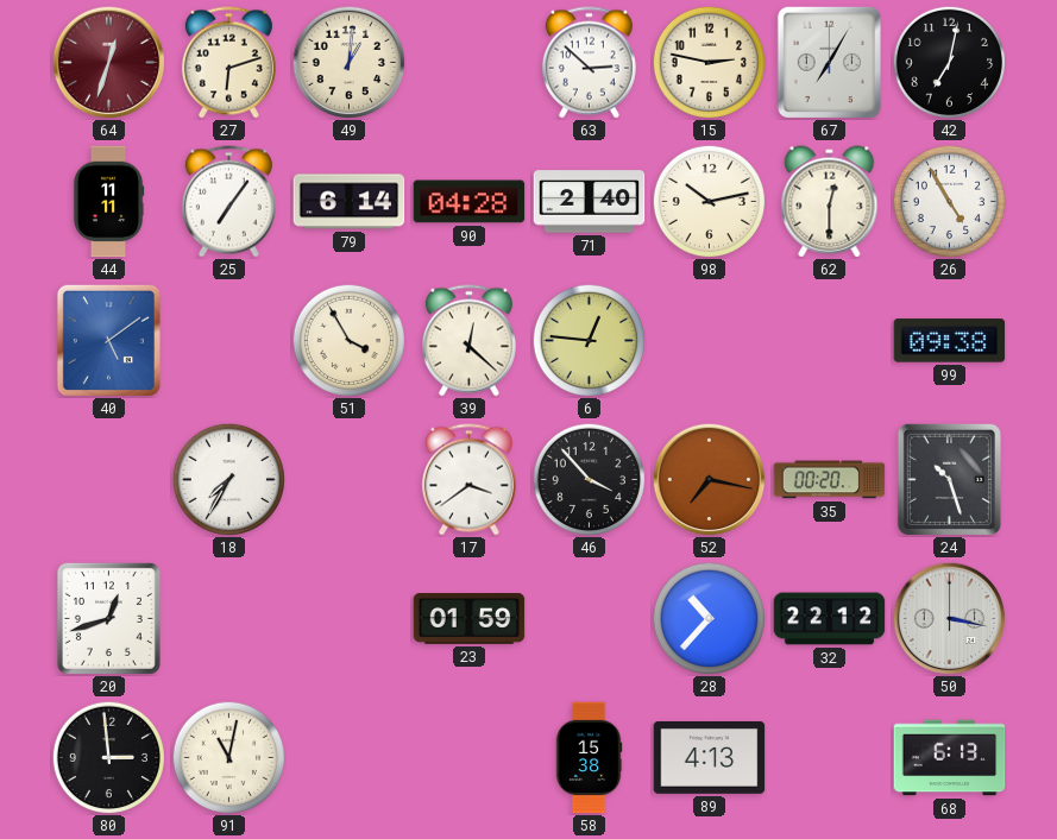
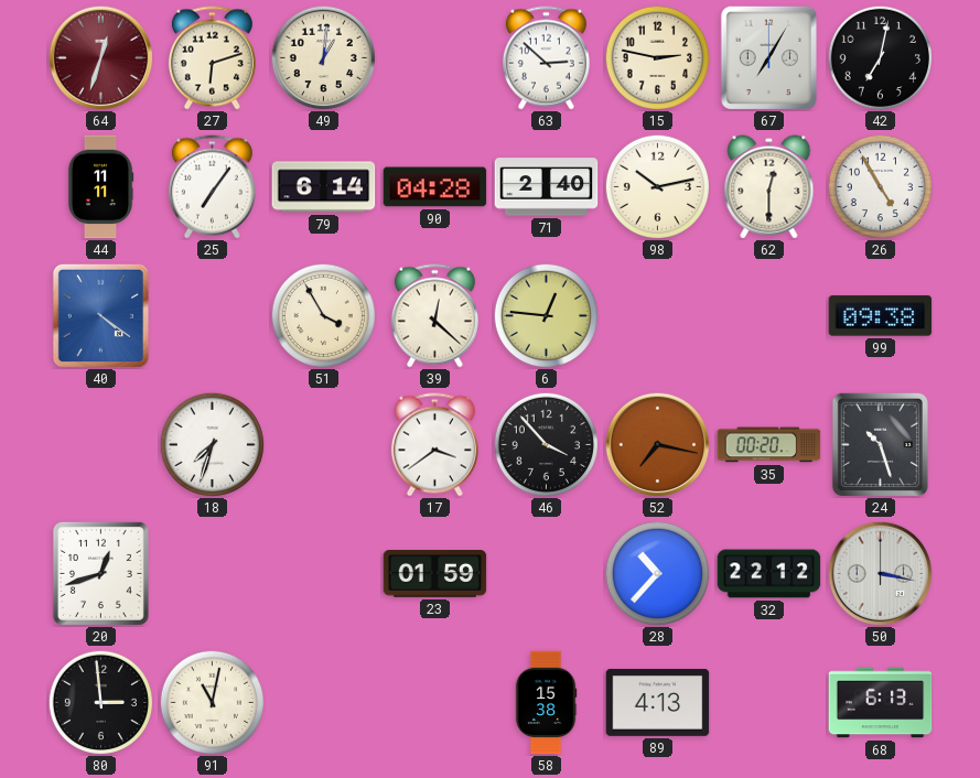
40: 5:09 -> 4:21 (100, 315)
18: 7:35 -> 7:33 (212, 444)
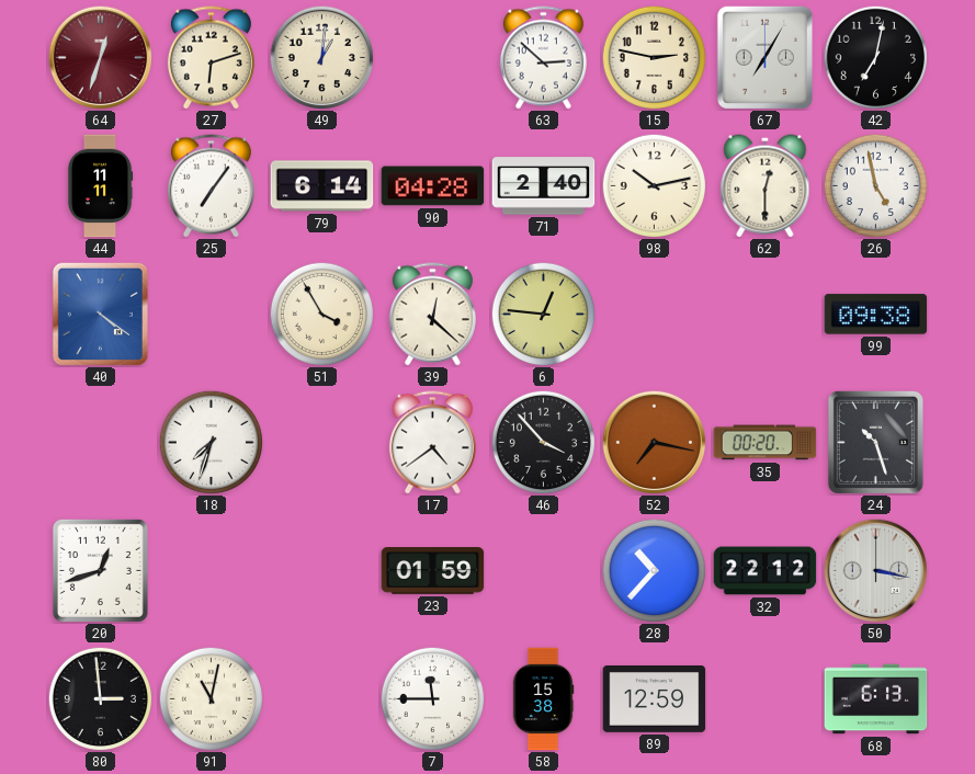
26: 4:55 -> 4:58 (875, 185)
17: 3:39 -> 4:39 (432, 443)
7: none -> 11:45 (432, 698)
89: 4:13 -> 12:59 (655, 699)
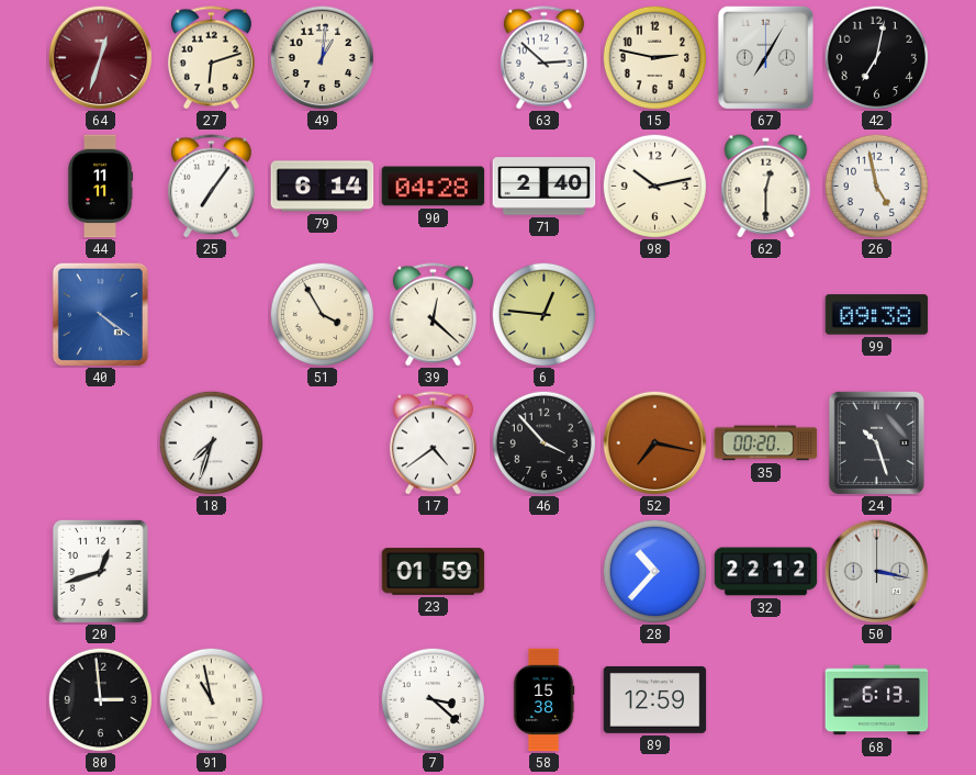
91: 11:02 -> 10:58 (211, 699)
7: 11:45 -> 3:22 (433, 699)
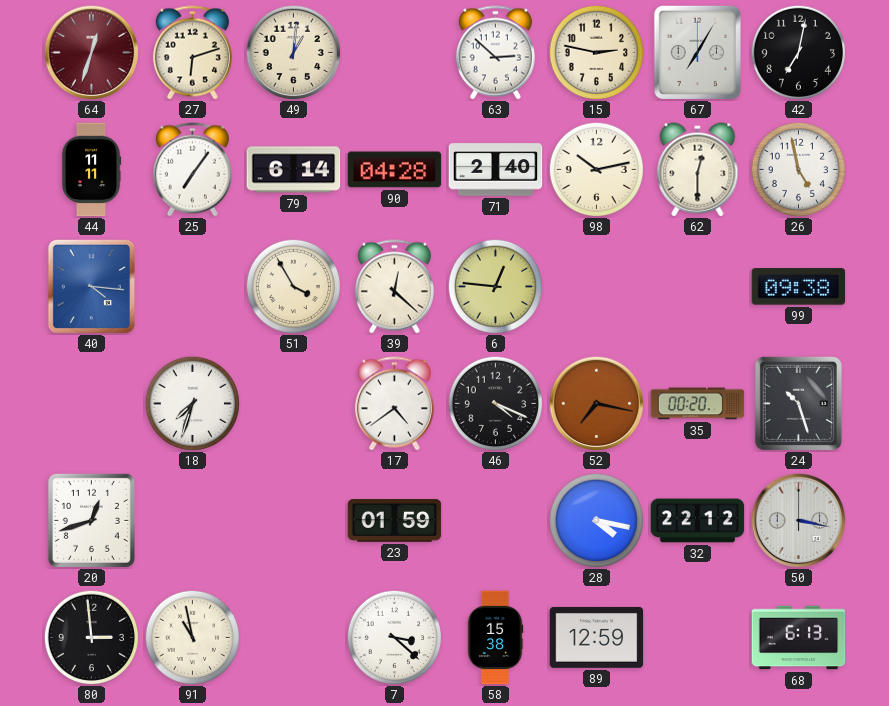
40: 4:21 -> 4:16 (91, 286)
46: 3:53 -> 4:19 (495, 403)
28: 10:37 -> 4:17 (596, 520)
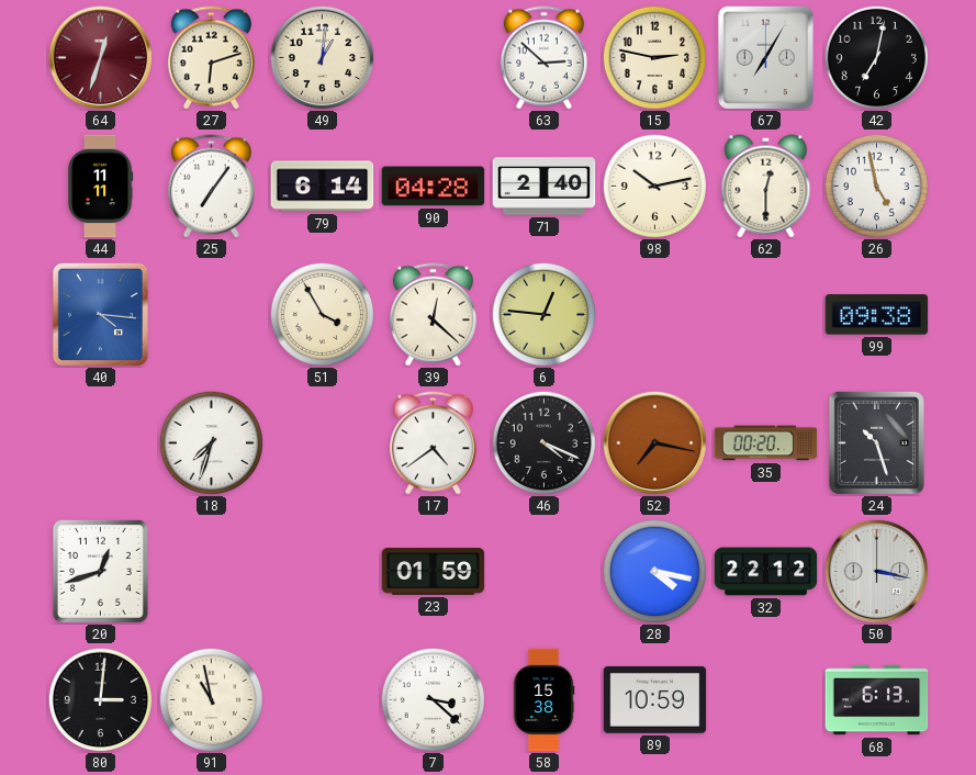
80: 2:59 -> 3:01 (100, 699)
89: 12:59 -> 10:59 (655, 700)
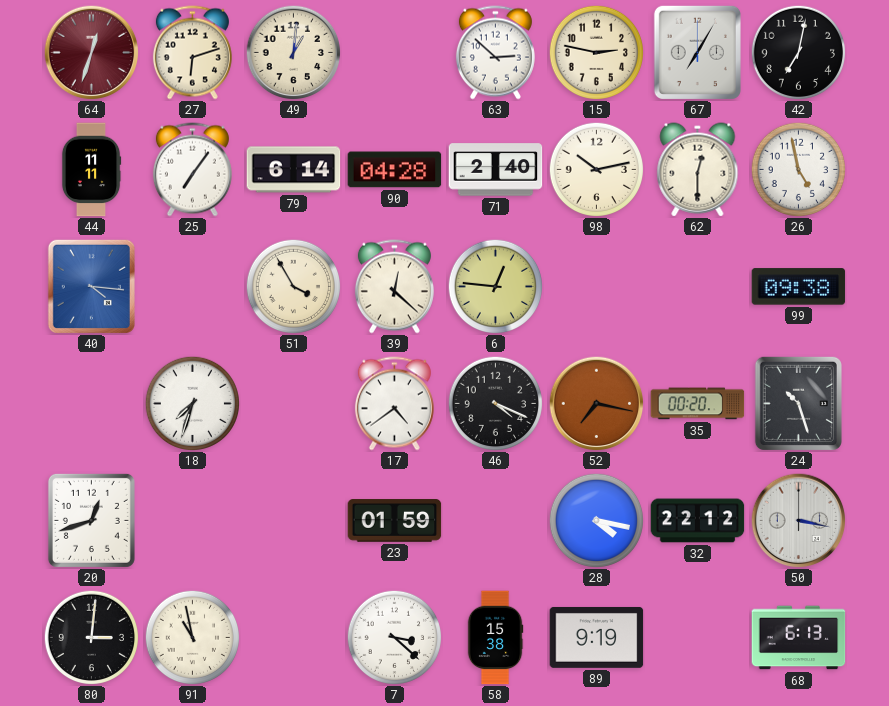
89: 10:59 -> 9:19 (597, 638)
